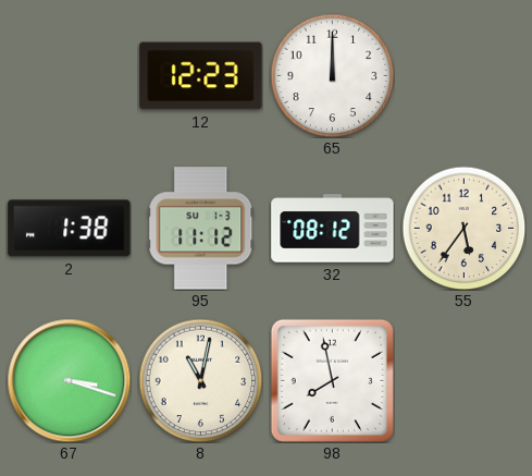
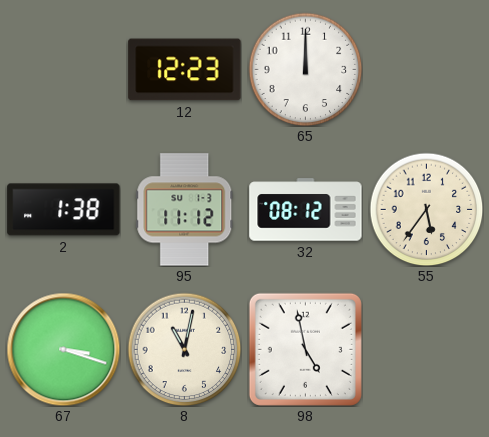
98: 7:58 -> 4:58 (305, 349)
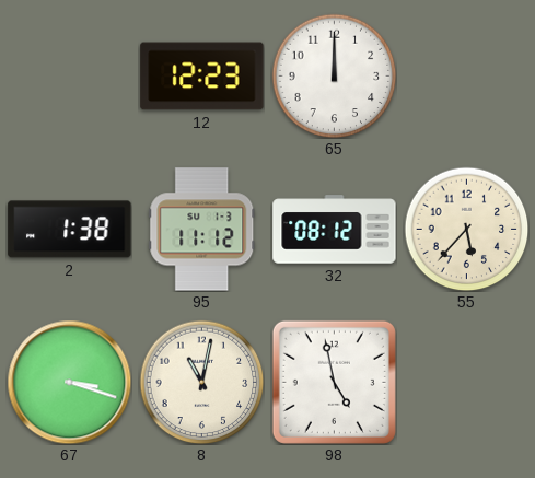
55: 5:36 -> 5:37 (466, 229)
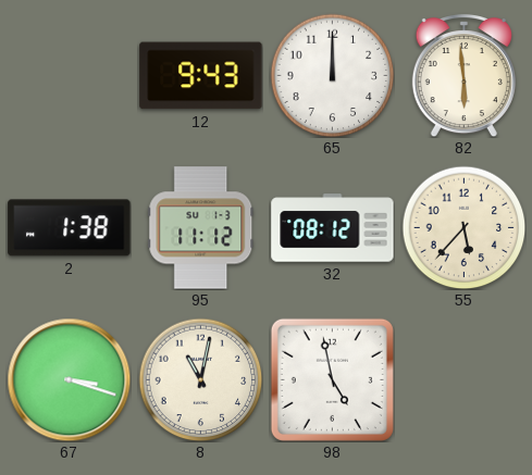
12: 12:23 -> 9:43 (201, 76)
82: none -> 5:59 (463, 75)
